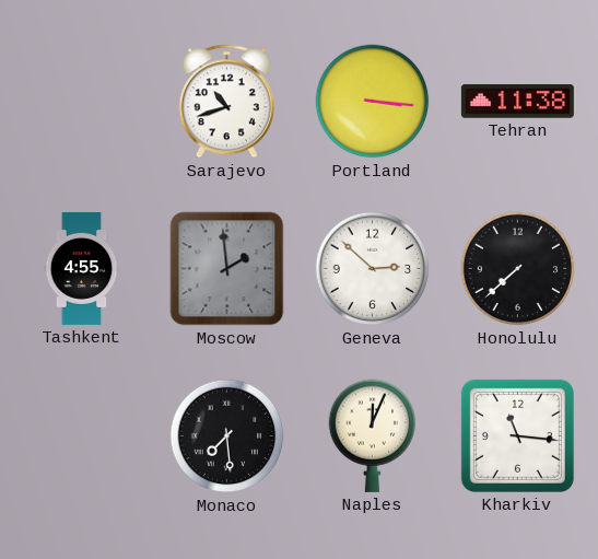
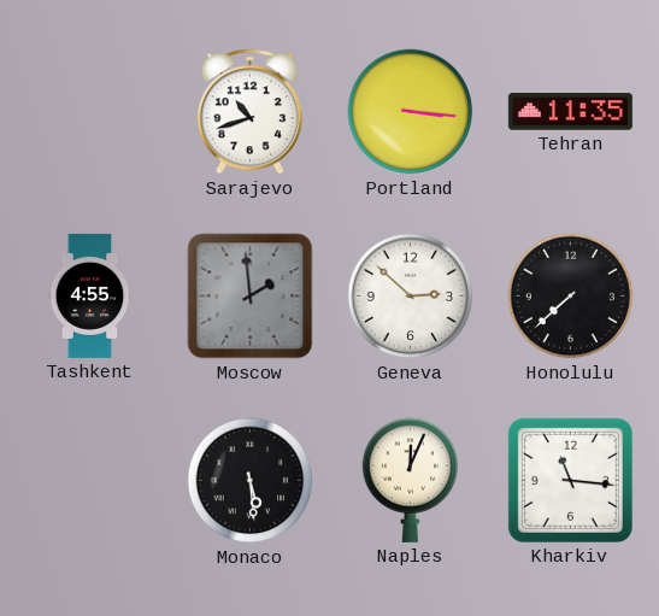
Tehran: 11:38 -> 11:35 (570, 112)
Monaco: 7:29 -> 5:29 (251, 481)
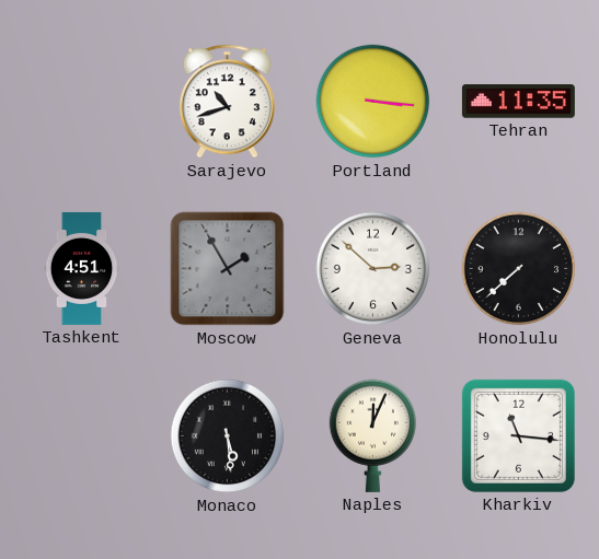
Tashkent: 4:55 -> 4:51 (82, 268)
Moscow: 1:59 -> 1:55 (228, 269)
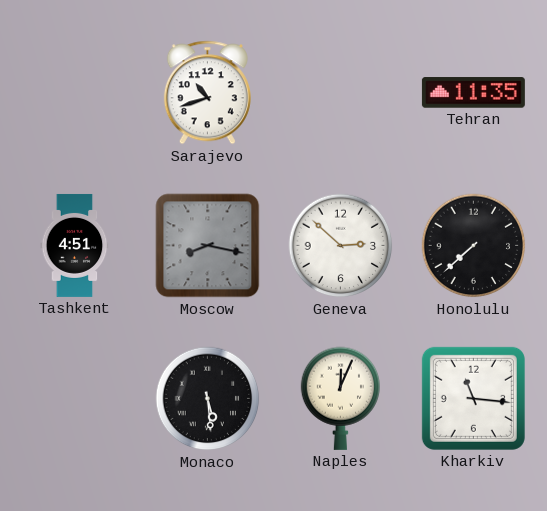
Portland: 3:16 -> none (373, 102)
Moscow: 1:55 -> 8:17 (208, 246)
